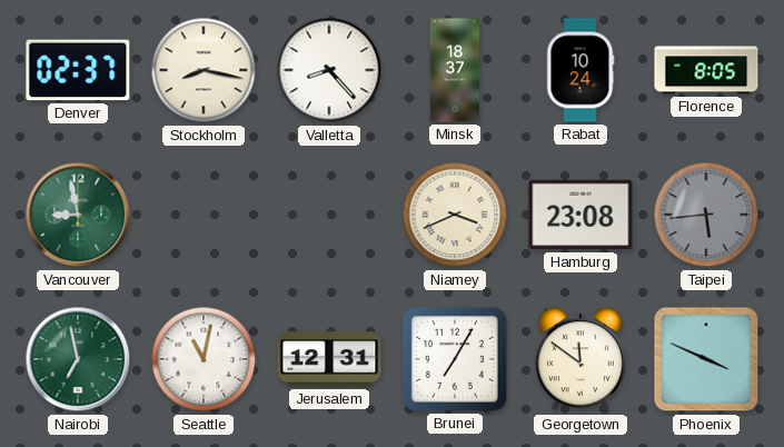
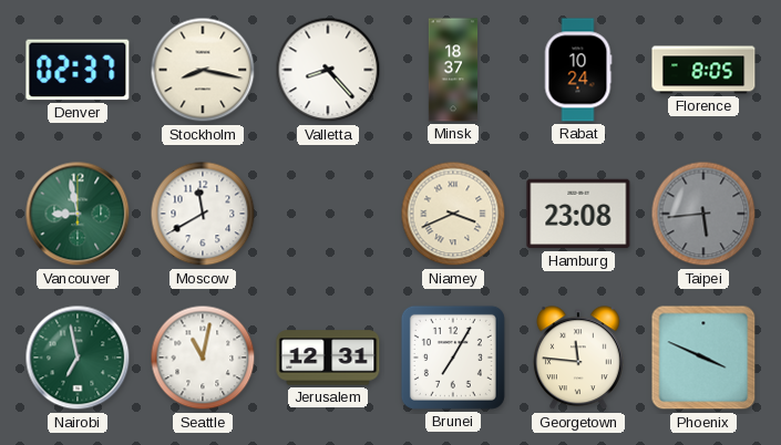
Moscow: none -> 11:40 (203, 214)
Georgetown: 11:51 -> 11:46 (578, 359)
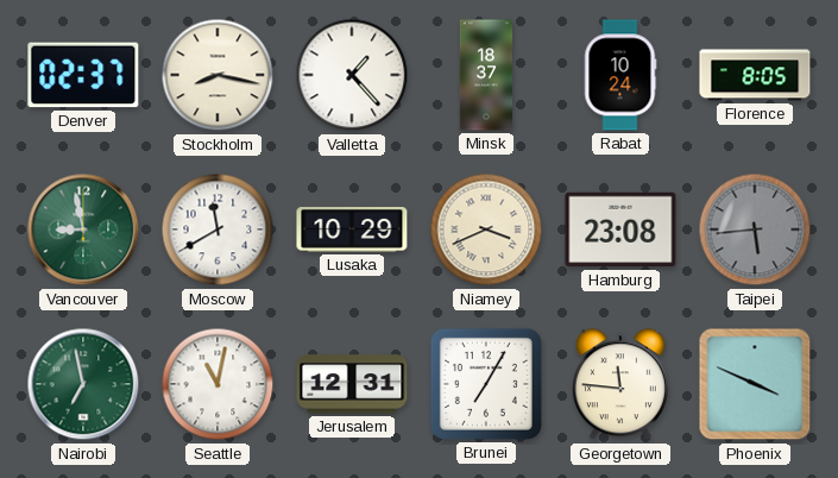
Valletta: 8:23 -> 1:23 (352, 75)
Lusaka: none -> 10:29 (352, 231)
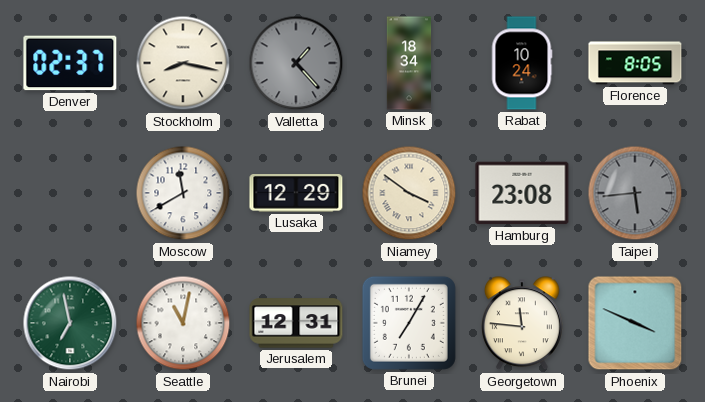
Valletta dial: white -> grey (296, 63)
Minsk: 18:37 -> 18:34 (409, 63)
Vancouver: 8:58 -> none (83, 229)
Lusaka: 10:29 -> 12:29 (296, 194)
Niamey: 3:41 -> 3:51 (409, 193)
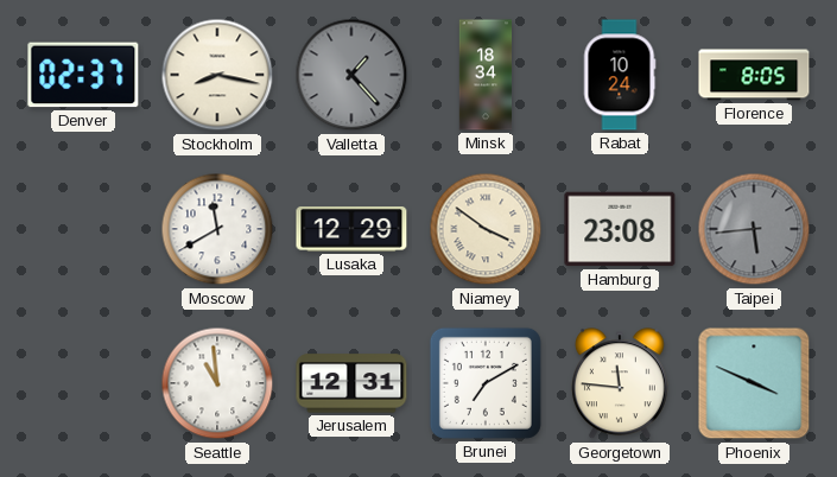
Nairobi: 6:58 -> none (70, 323)
Seattle: 11:02 -> 10:59 (217, 383)
Brunei: 7:05 -> 7:10 (486, 383)
